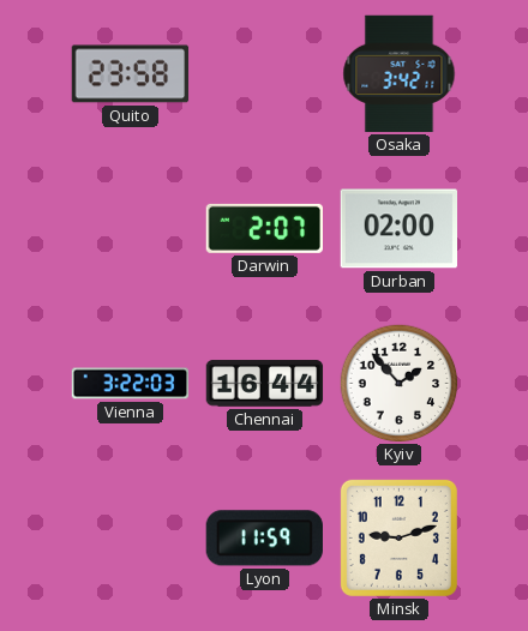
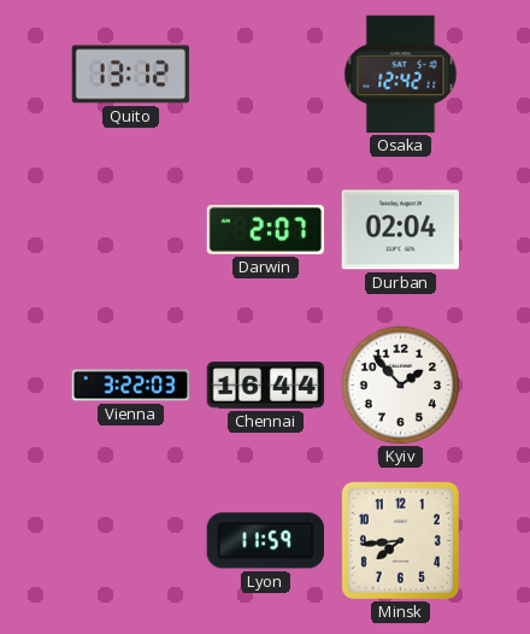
Quito: 23:58 -> 13:12 (131, 75)
Osaka: 3:42 -> 12:42 (401, 75)
Durban: 02:00 -> 02:04 (401, 230)
Minsk: 9:12 -> 7:44 (400, 540)
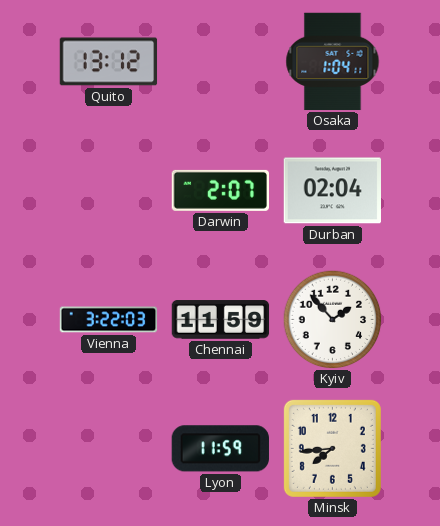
Osaka: 12:42 -> 1:04 (333, 62)
Chennai: 16:44 -> 11:59 (221, 320)
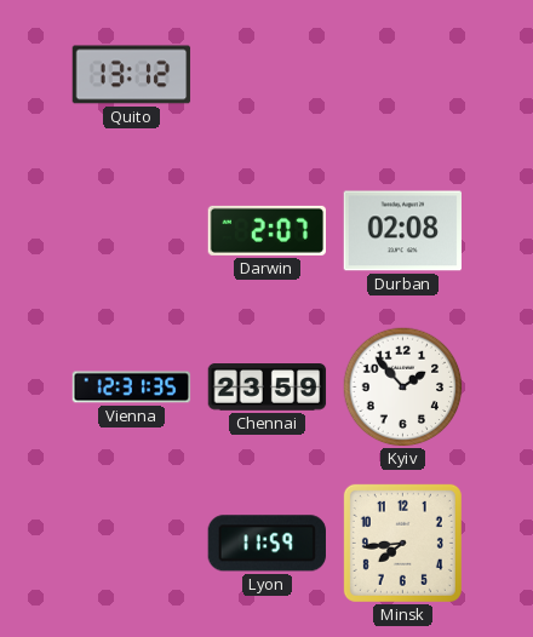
Osaka: 1:04 -> none (333, 62)
Durban: 02:04 -> 02:08 (403, 231)
Vienna: 3:22 -> 12:31 (132, 388)
Chennai: 11:59 -> 23:59 (268, 388)
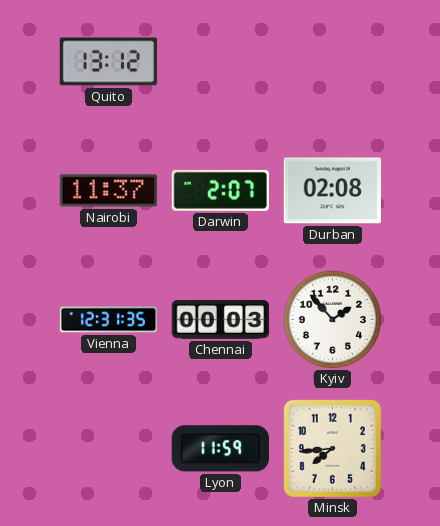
Nairobi: none -> 11:37 (109, 191)
Chennai: 23:59 -> 00:03 (221, 320)
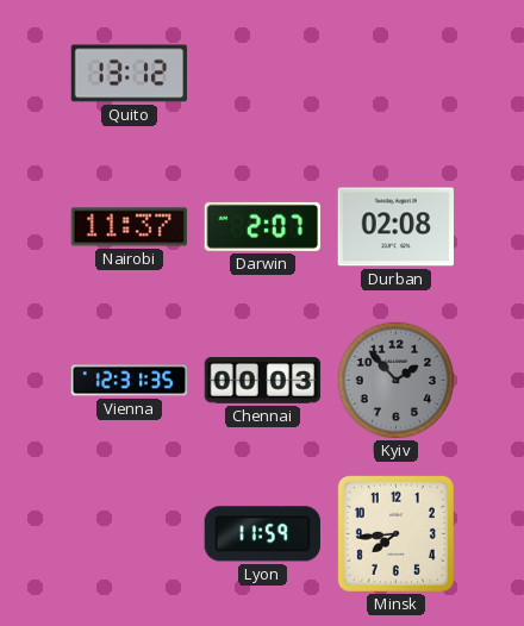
Kyiv dial: white -> grey (397, 381)
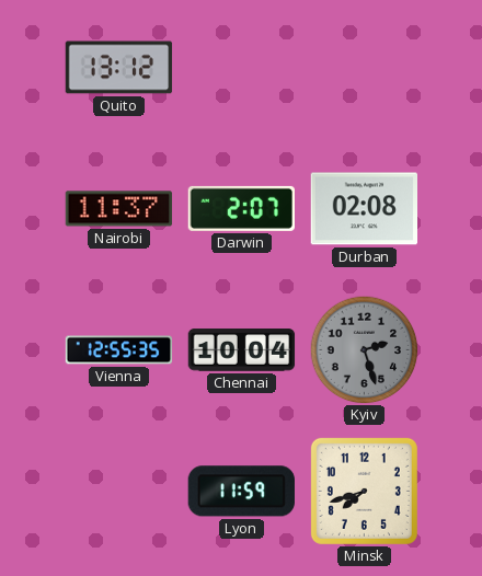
Vienna: 12:31 -> 12:55 (119, 350)
Chennai: 00:03 -> 10:04 (242, 350)
Kyiv: 1:53 -> 2:27 (365, 350)
Minsk: 7:44 -> 7:42 (364, 491)
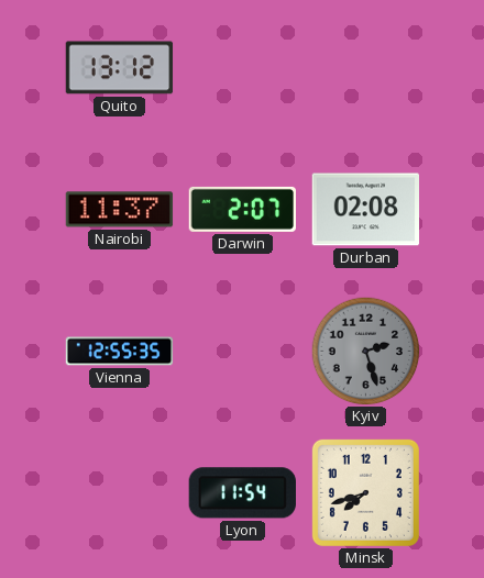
Chennai: 10:04 -> none (242, 350)
Lyon: 11:59 -> 11:54 (242, 493)
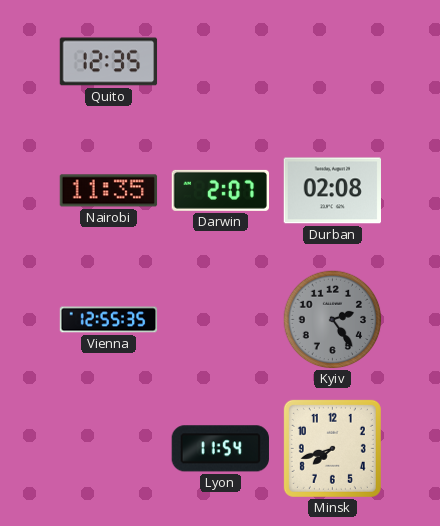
Quito: 13:12 -> 12:35 (109, 62)
Nairobi: 11:37 -> 11:35 (109, 191)
Kyiv: 2:27 -> 2:24 (333, 320)
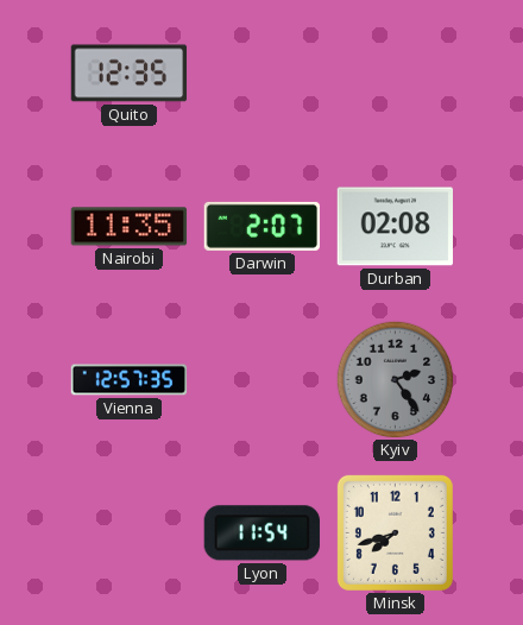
Vienna: 12:55 -> 12:57 (130, 380)
